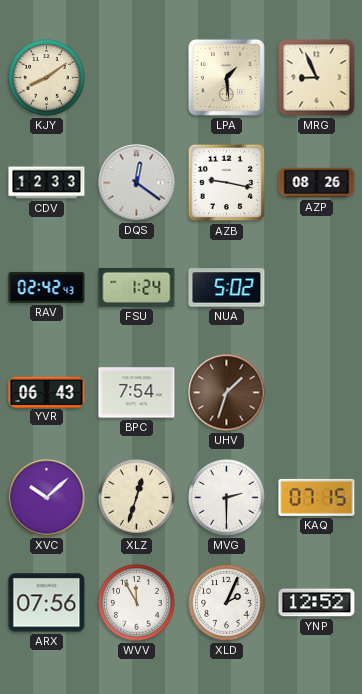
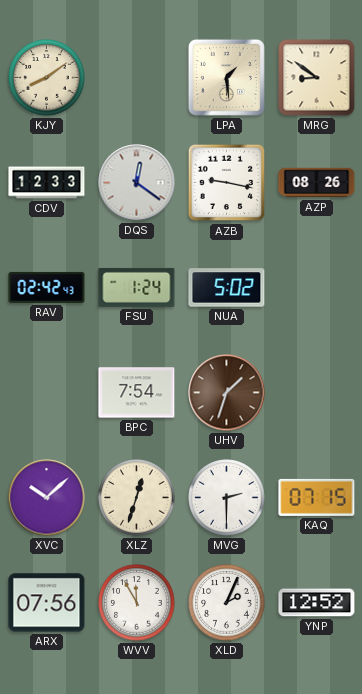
MRG: 8:56 -> 8:51 (317, 78)
YVR: 06:43 -> none (47, 392)
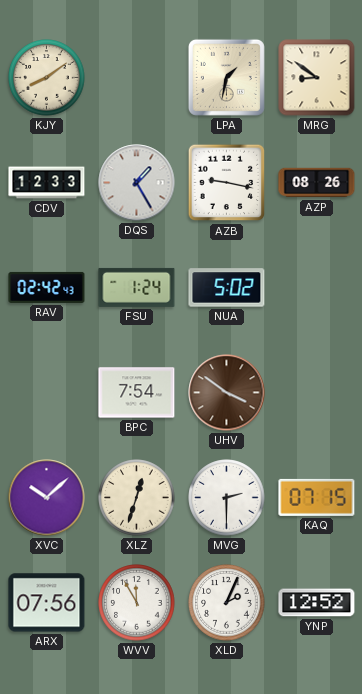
LPA: 1:29 -> 1:32 (226, 77)
DQS: 12:21 -> 1:25 (137, 183)
UHV: 1:33 -> 3:51 (227, 393)
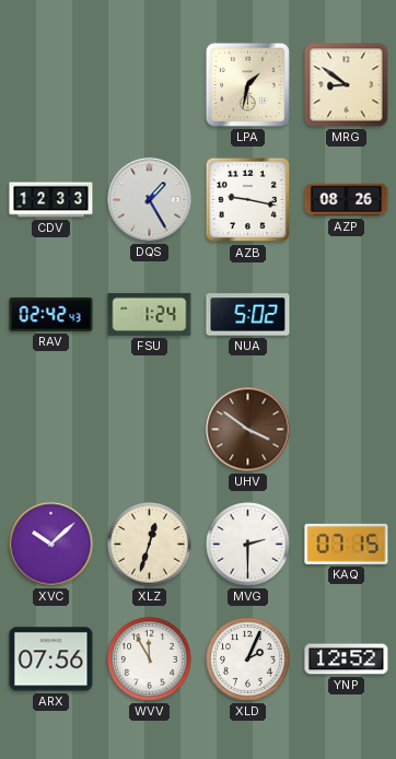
KJY: 8:09 -> none (47, 78)
BPC: 7:54 -> none (137, 393)
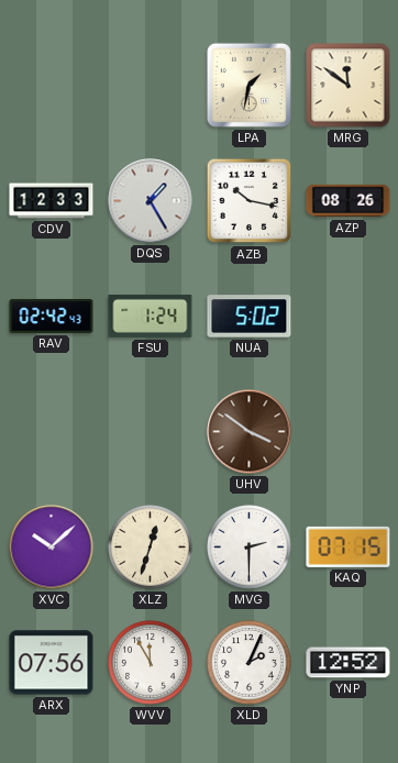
MRG: 8:51 -> 11:51 (349, 86)
AZB: 9:17 -> 10:17 (250, 201)
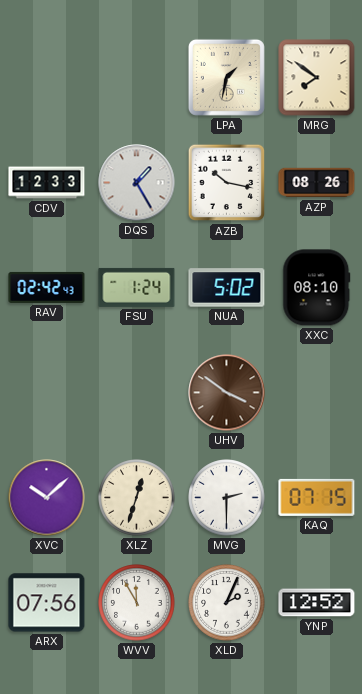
MRG: 11:51 -> 7:51 (317, 78)
XXC: none -> 08:10 (317, 288)
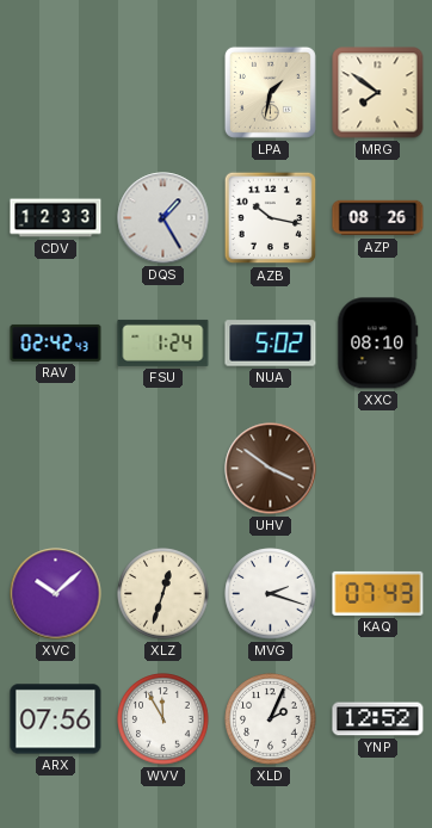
MVG: 2:30 -> 2:18 (271, 594)
KAQ: 07:15 -> 07:43 (378, 593)
